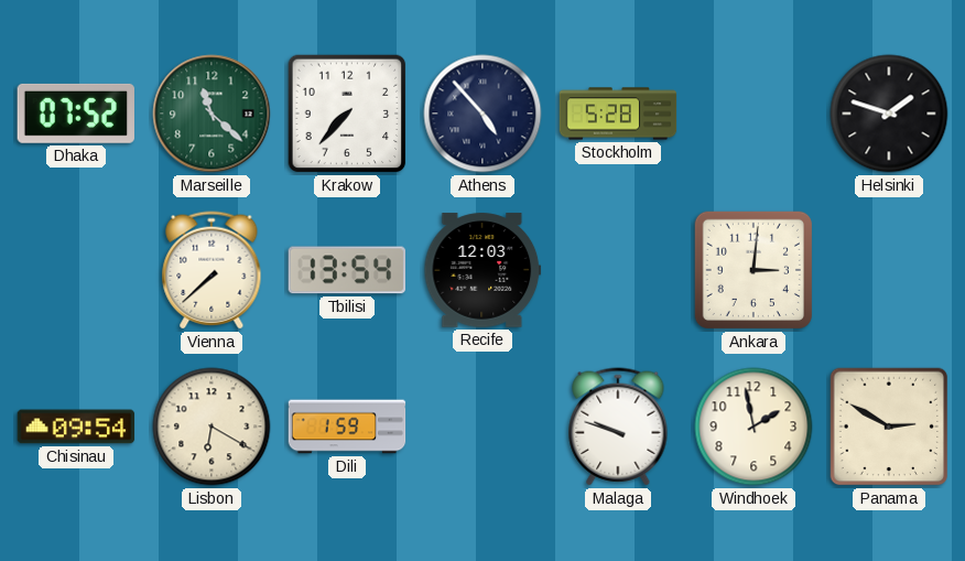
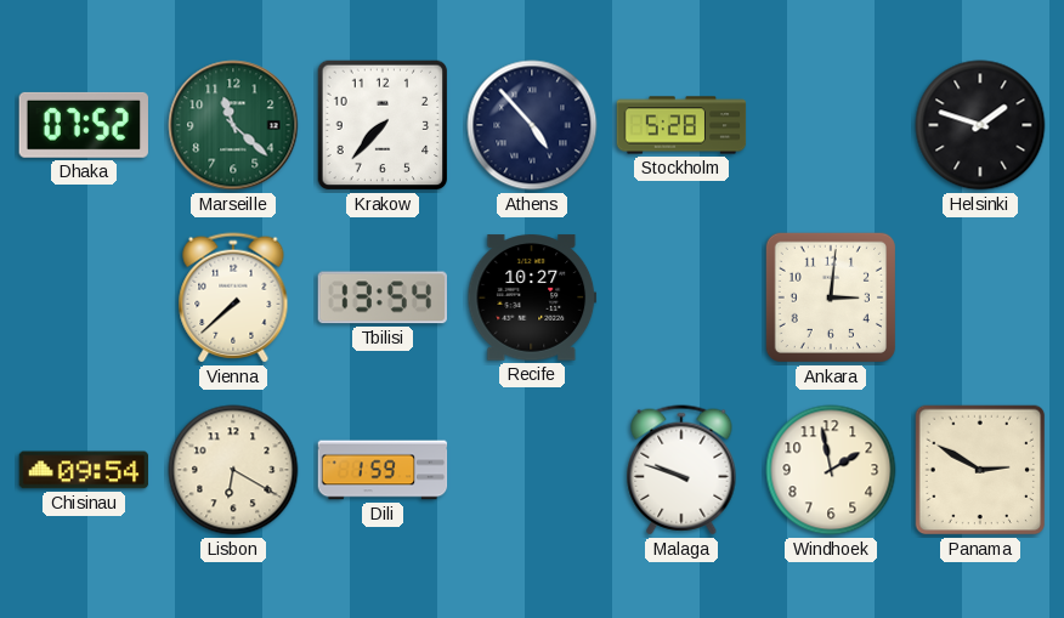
Recife: 12:03 -> 10:27 (532, 297)
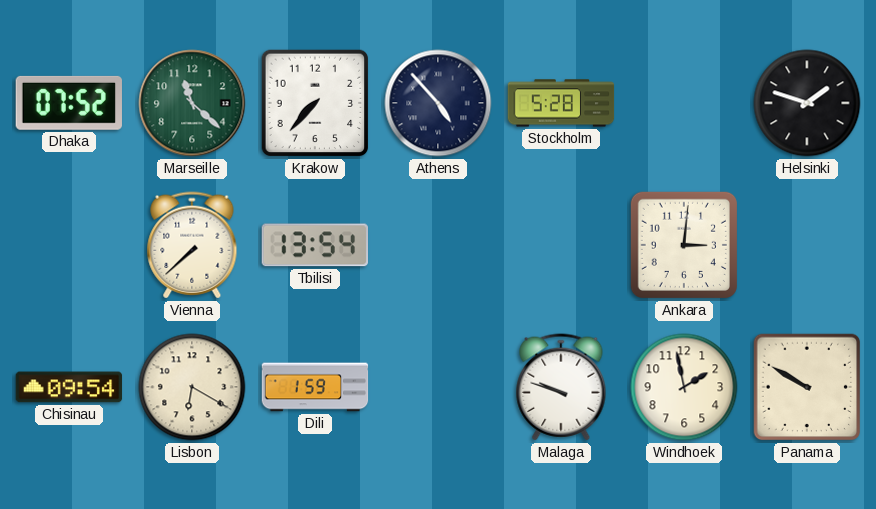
Recife: 10:27 -> none (532, 297)
Panama: 2:50 -> 9:50 (807, 387)
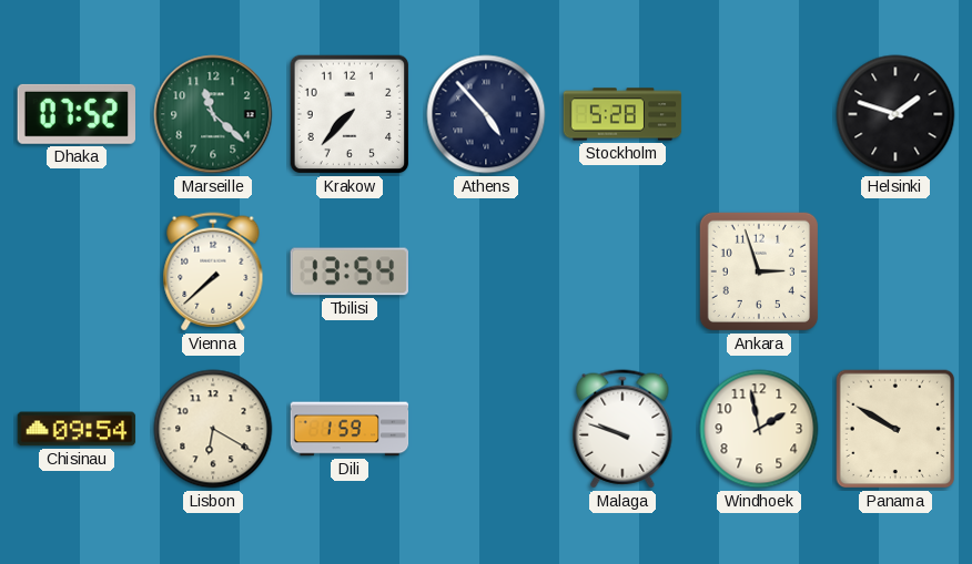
Ankara: 3:01 -> 2:57 (759, 271)
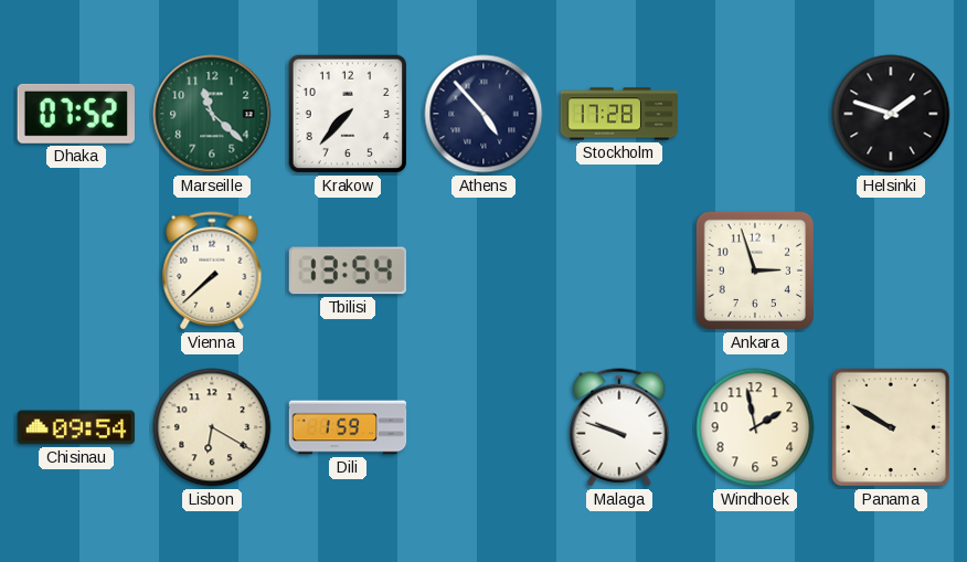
Stockholm: 5:28 -> 17:28 (619, 114)
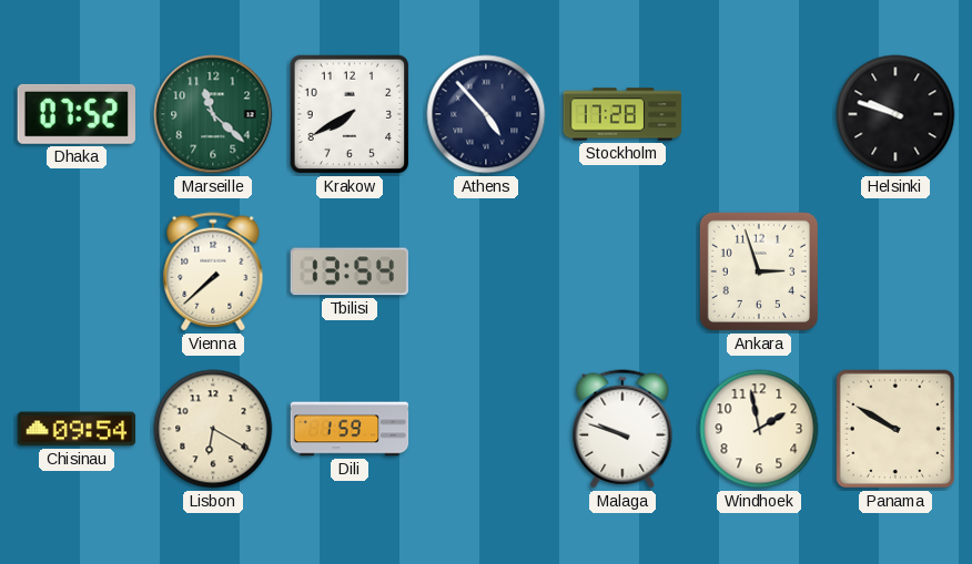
Krakow: 7:37 -> 7:40 (350, 114)
Helsinki: 1:48 -> 9:48 (895, 114)
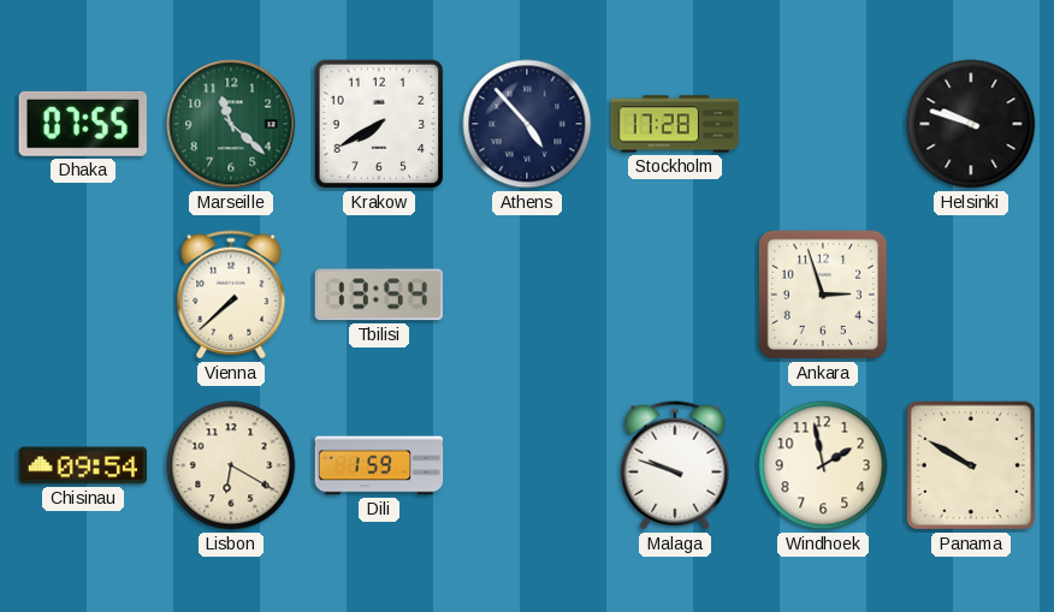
Dhaka: 07:52 -> 07:55 (83, 124)
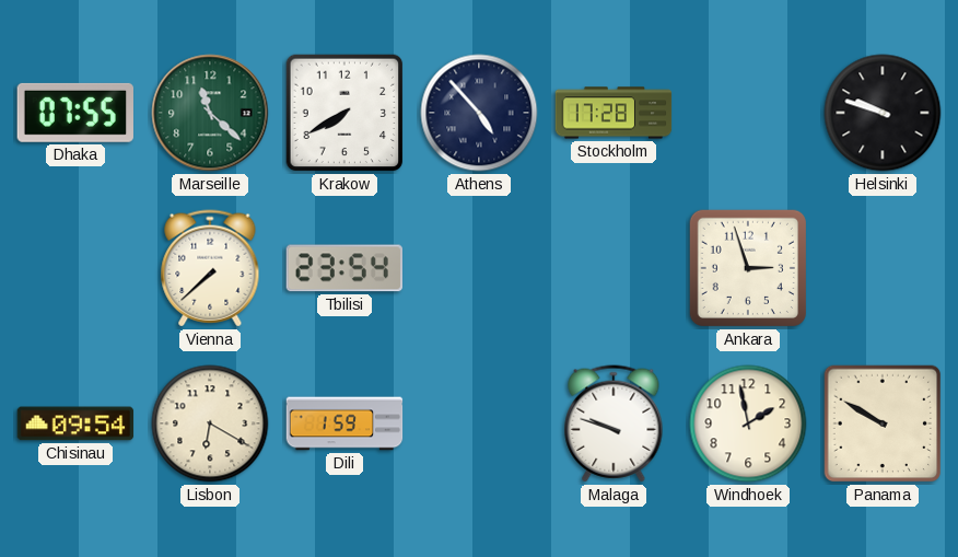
Tbilisi: 13:54 -> 23:54 (343, 268)
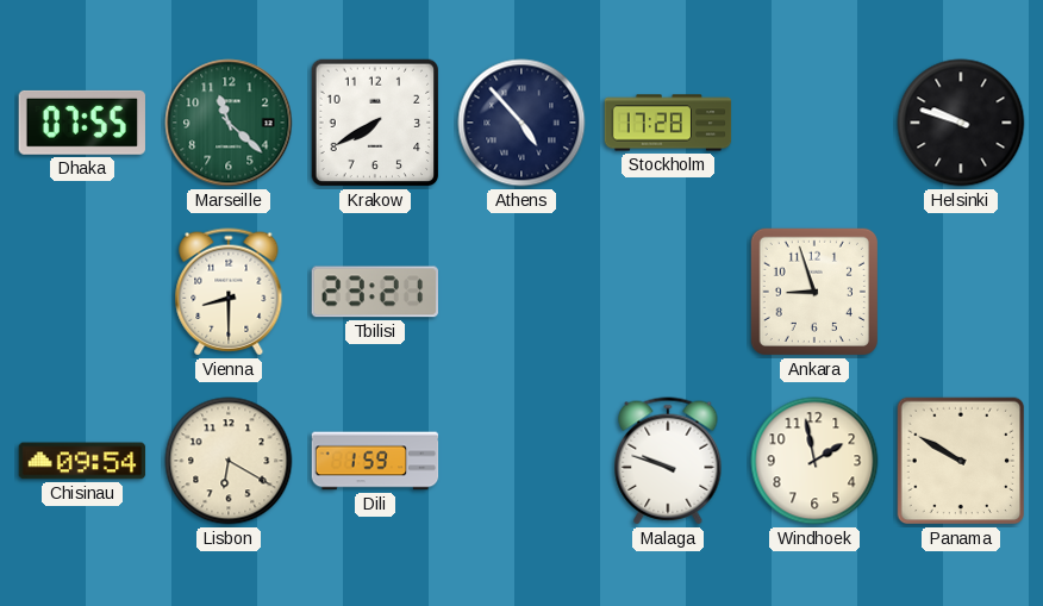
Vienna: 7:38 -> 8:30 (229, 292)
Tbilisi: 23:54 -> 23:21 (374, 292)
Ankara: 2:57 -> 8:57 (814, 292)
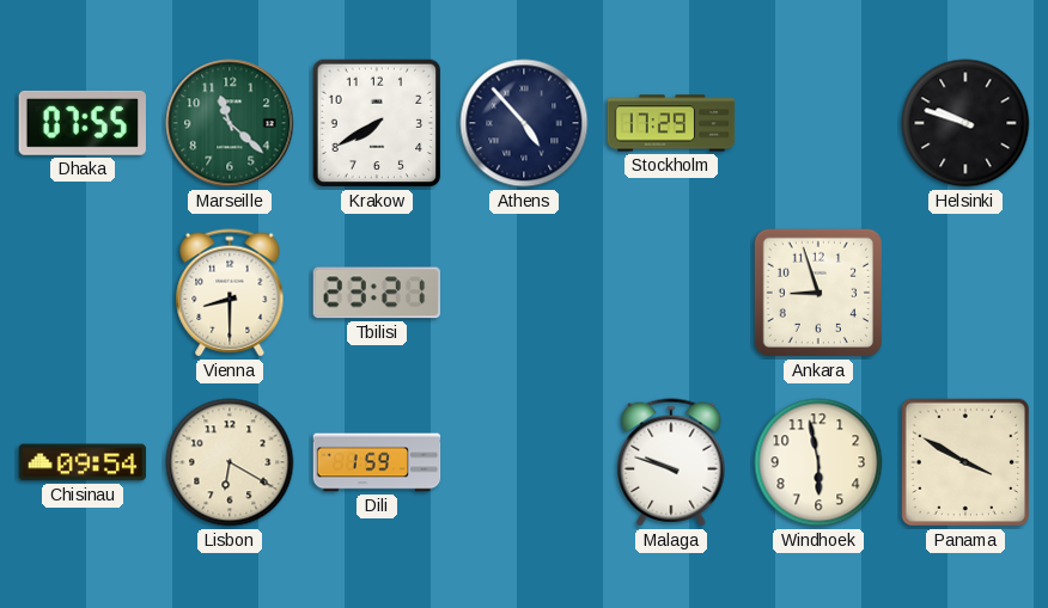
Stockholm: 17:28 -> 17:29 (671, 123)
Windhoek: 1:58 -> 5:58 (818, 462)
Panama: 9:50 -> 3:50 (965, 462)
